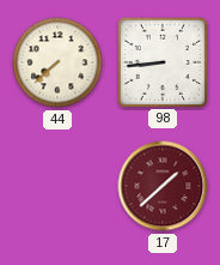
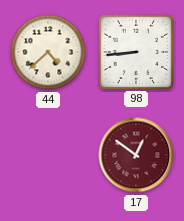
44: 7:38 -> 4:38 (48, 52)
17: 1:38 -> 12:51 (136, 155)
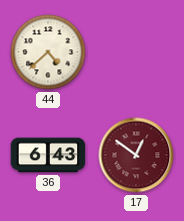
98: 8:44 -> none (135, 51)
36: none -> 6:43 (48, 155)
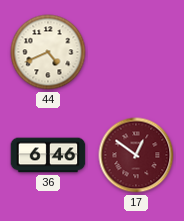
44: 4:38 -> 4:41 (48, 52)
36: 6:43 -> 6:46 (48, 155)
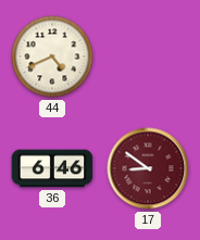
17: 12:51 -> 8:51 (148, 168)
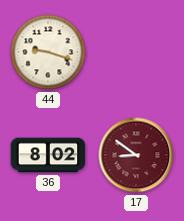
44: 4:41 -> 9:18 (48, 52)
36: 6:46 -> 8:02 (48, 155)
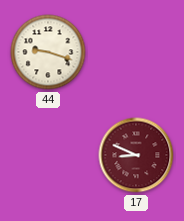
36: 8:02 -> none (48, 155)
17: 8:51 -> 8:49 (136, 155)
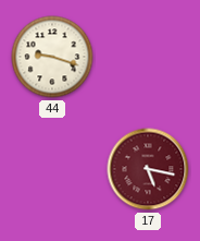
17: 8:49 -> 5:17 (148, 169)
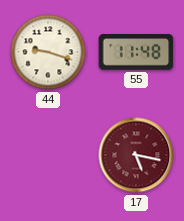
55: none -> 11:48 (136, 52)
